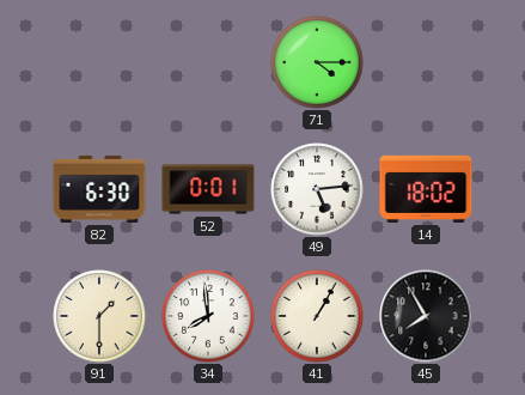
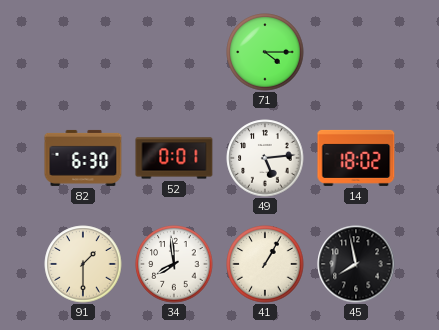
45: 7:55 -> 7:58 (356, 264)
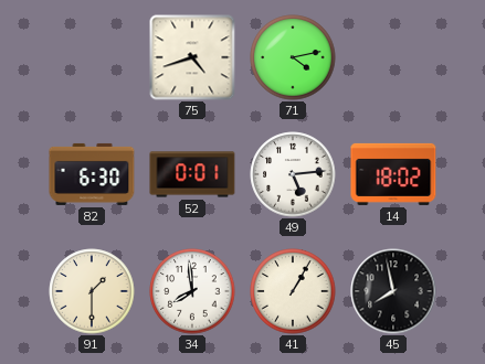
75: none -> 4:42 (192, 57)
71: 4:15 -> 4:13 (293, 57)
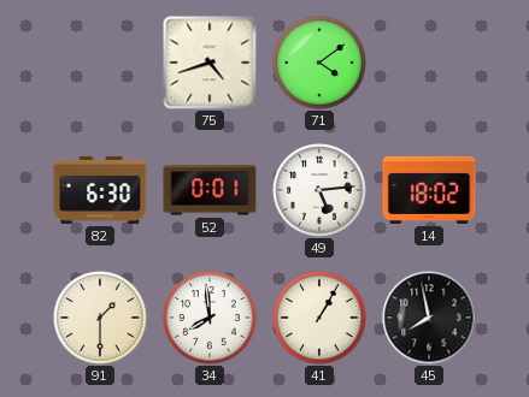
71: 4:13 -> 4:09 (319, 63)
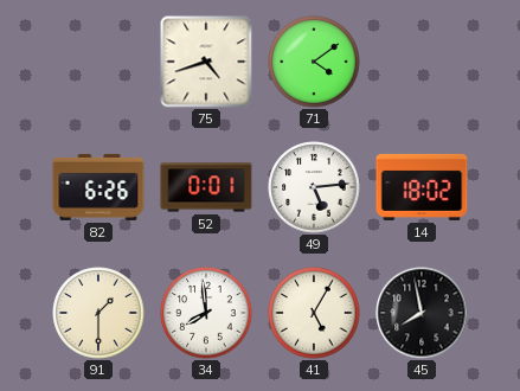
82: 6:30 -> 6:26 (98, 187)
41: 1:05 -> 5:05 (314, 313)
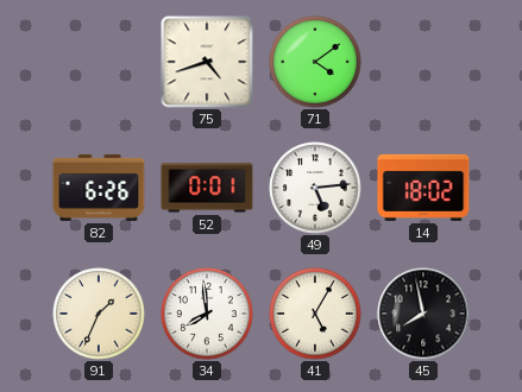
91: 1:30 -> 1:34 (99, 314)
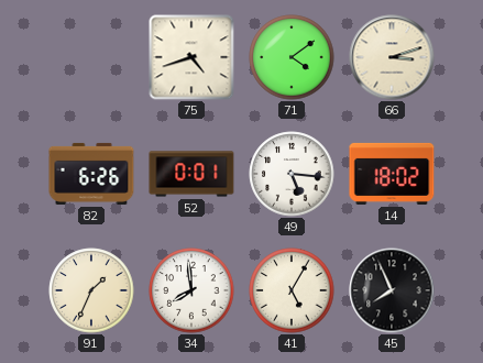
66: none -> 3:12 (392, 57)
49: 5:14 -> 5:16 (292, 174)
45: 7:58 -> 7:56 (392, 290)
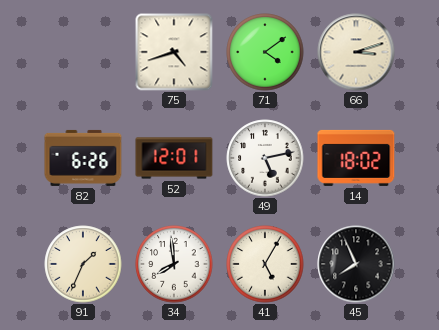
52: 0:01 -> 12:01 (174, 158)
49: 5:16 -> 5:13 (265, 158)
